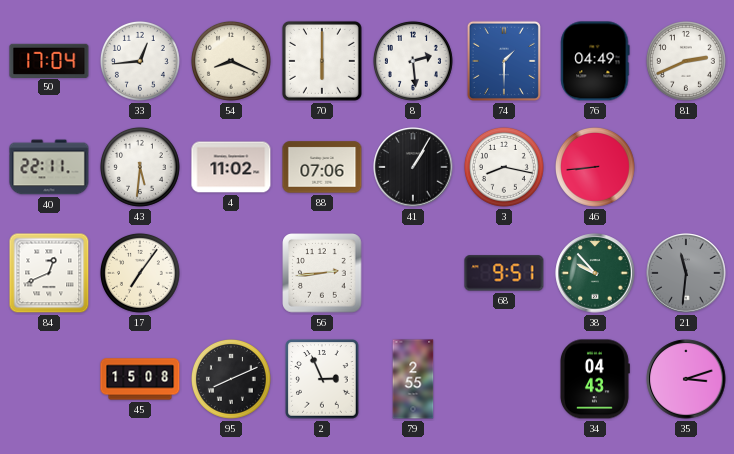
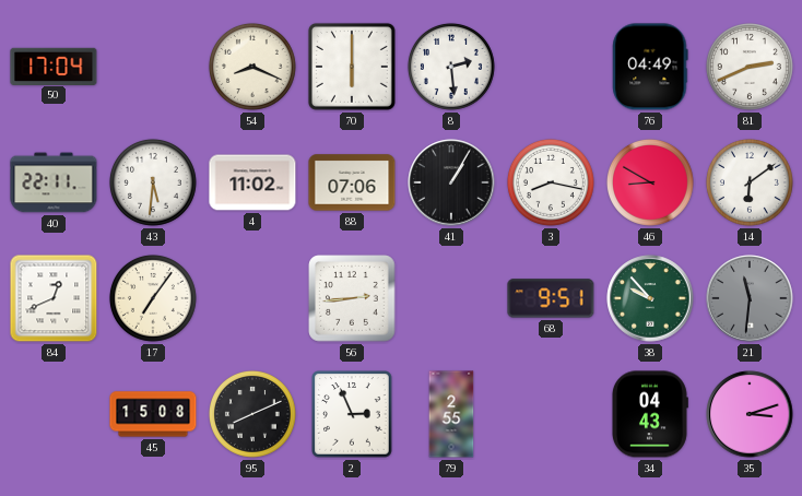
33: 12:44 -> none (140, 61)
74: 1:30 -> none (504, 61)
46: 8:44 -> 8:50 (650, 182)
14: none -> 6:09 (750, 182)
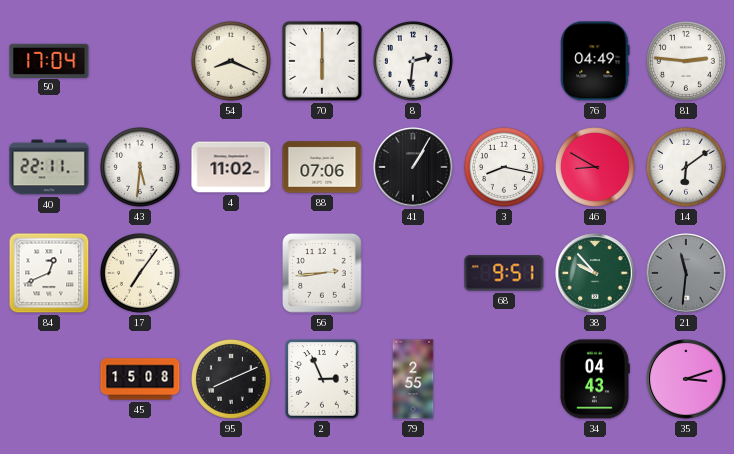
8: 2:29 -> 2:31 (413, 61)
81: 2:41 -> 2:46 (686, 61)
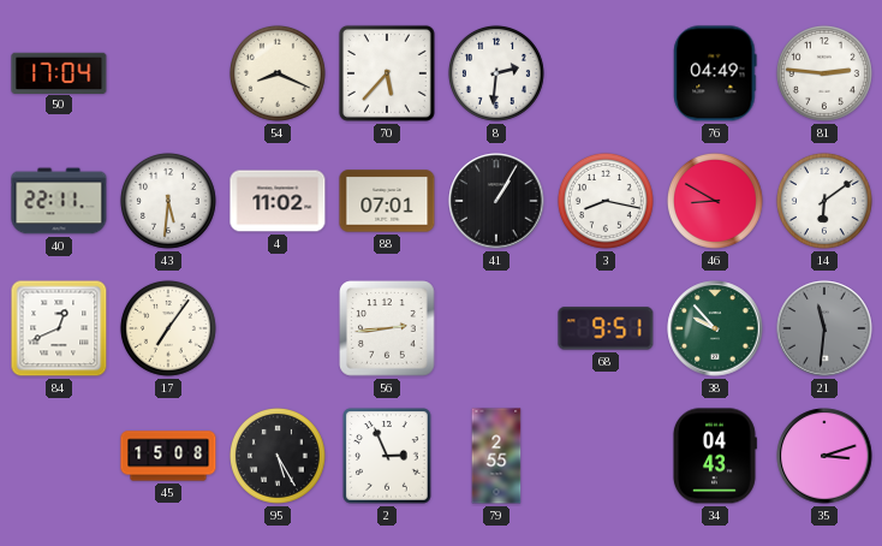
70: 6:00 -> 5:37 (387, 73)
88: 07:06 -> 07:01 (387, 201)
95: 8:11 -> 5:25 (278, 456)
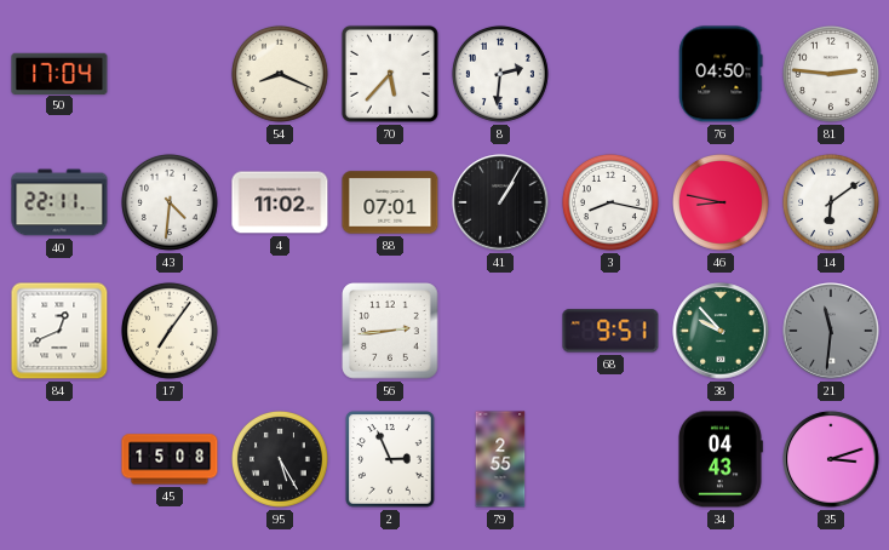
76: 04:49 -> 04:50 (721, 74)
43: 5:31 -> 4:31 (170, 202)
46: 8:50 -> 8:47 (721, 202)
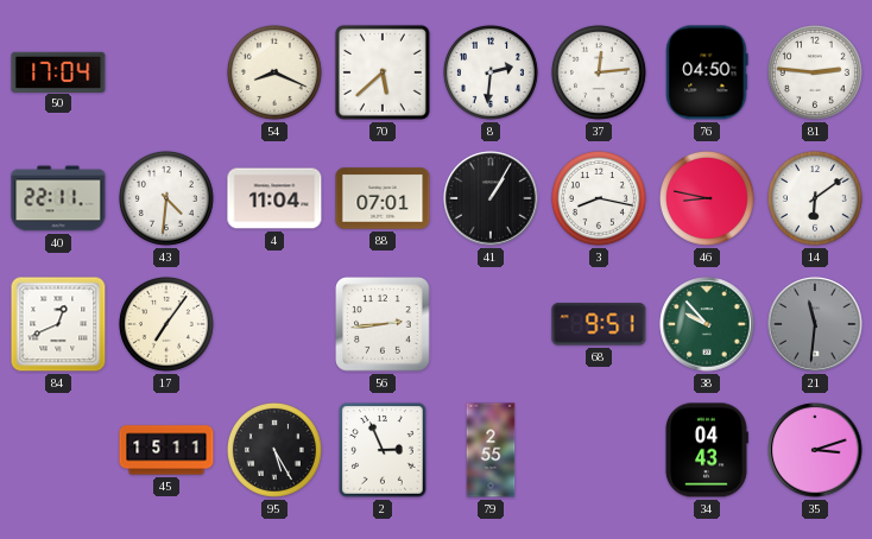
70: 5:37 -> 5:38 (383, 72)
37: none -> 12:14 (599, 72)
4: 11:02 -> 11:04 (274, 198)
45: 15:08 -> 15:11 (166, 450)
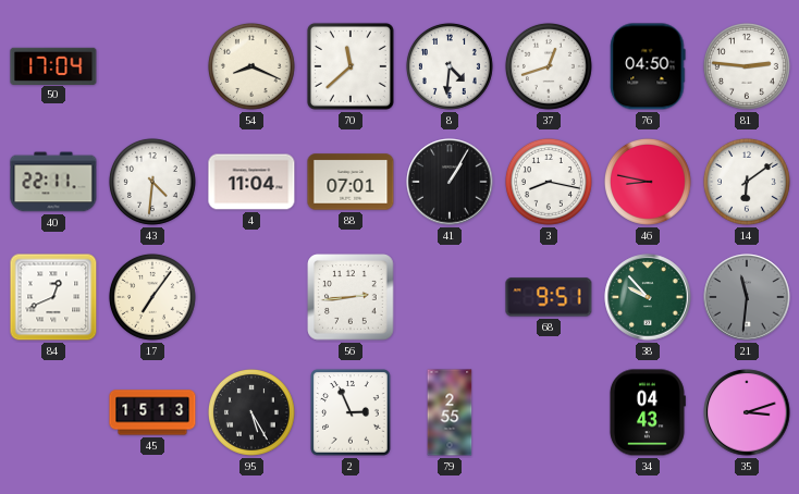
70: 5:38 -> 11:38 (351, 66)
8: 2:31 -> 4:31 (450, 66)
37: 12:14 -> 12:42 (549, 66)
45: 15:11 -> 15:13 (152, 412)
